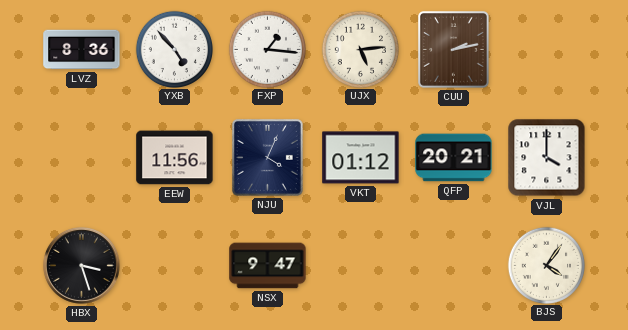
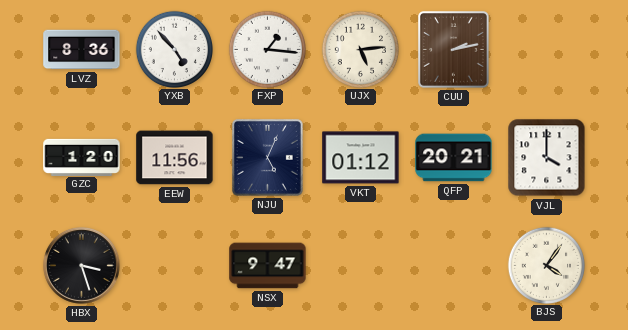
GZC: none -> 1:20 (82, 157)
NJU: 4:04 -> 5:04 (267, 157)
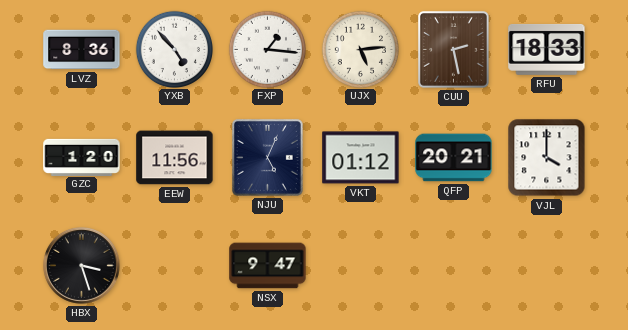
CUU: 2:13 -> 2:28 (453, 49)
RFU: none -> 18:33 (547, 49)
BJS: 4:06 -> none (546, 265)
